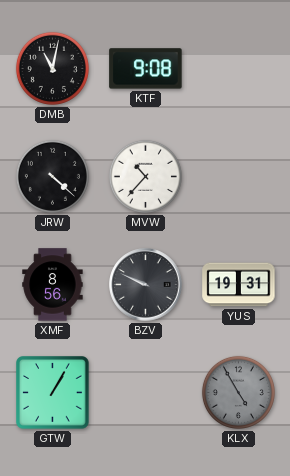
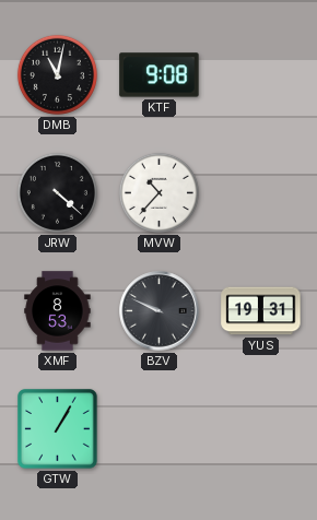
XMF: 8:56 -> 8:53 (58, 311)
KLX: 4:55 -> none (238, 392)
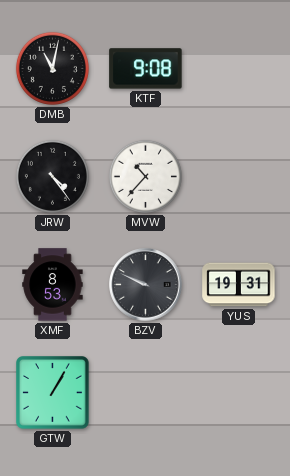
JRW: 4:22 -> 4:24 (52, 176)
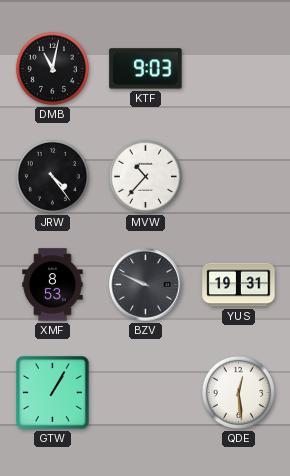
KTF: 9:08 -> 9:03 (146, 69)
QDE: none -> 12:29 (238, 392)
